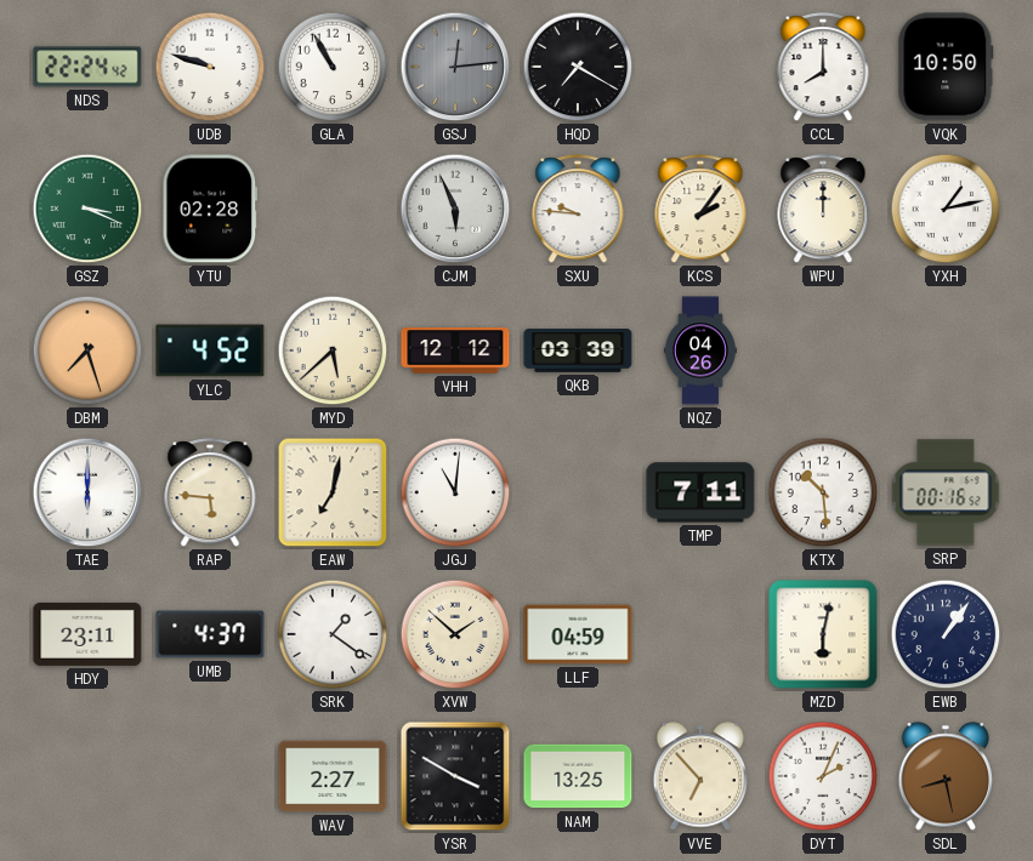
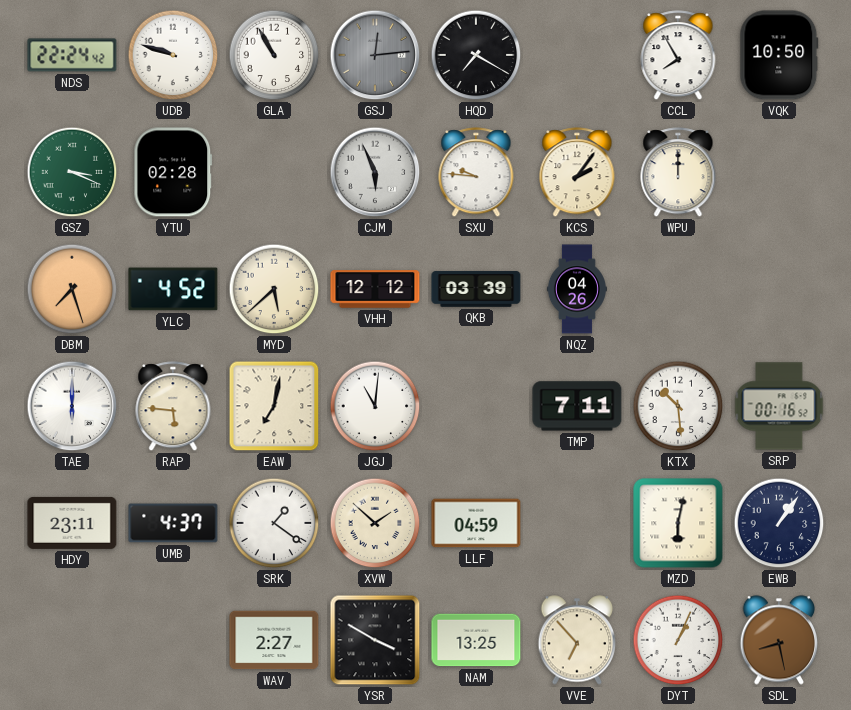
CCL: 8:00 -> 7:55 (678, 56)
YXH: 1:13 -> none (946, 209)
DYT: 2:04 -> 1:04 (678, 640)
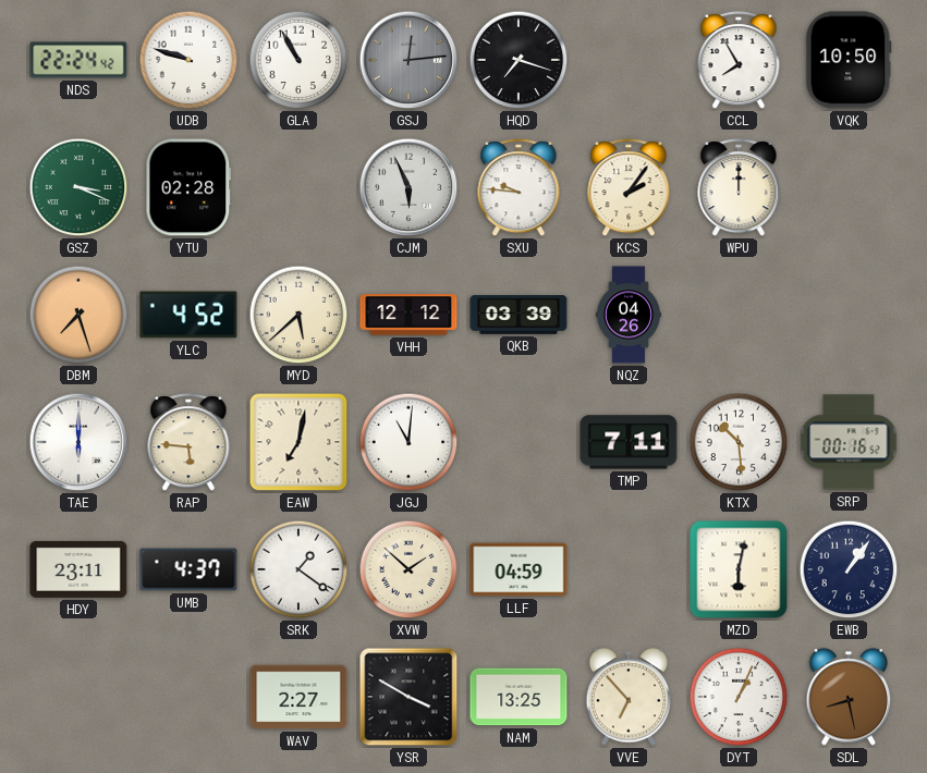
HQD: 7:20 -> 7:18 (519, 60)
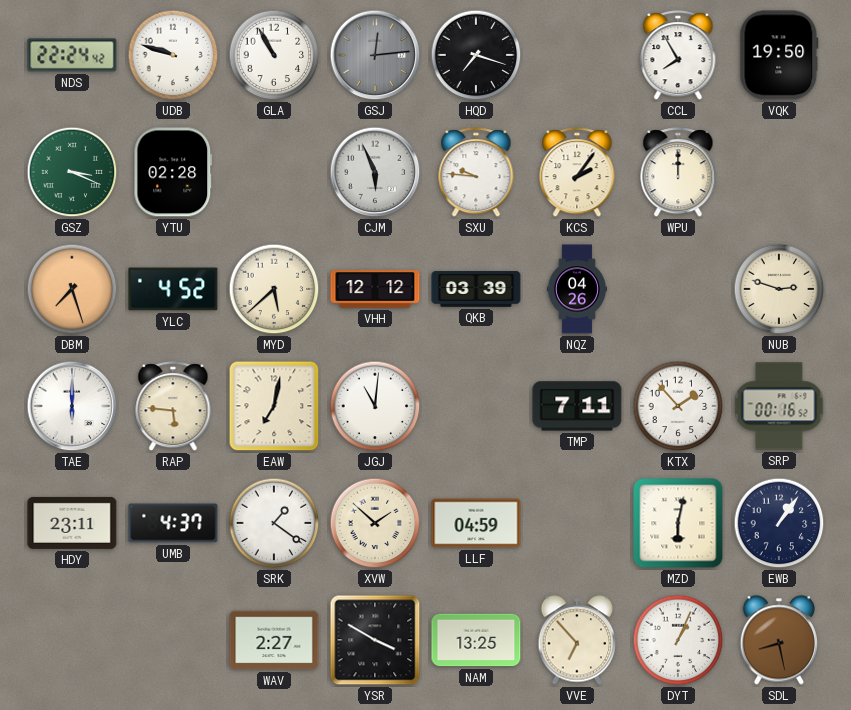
VQK: 10:50 -> 19:50 (779, 55)
NUB: none -> 2:48 (779, 289)
KTX: 10:29 -> 1:53 (678, 406)
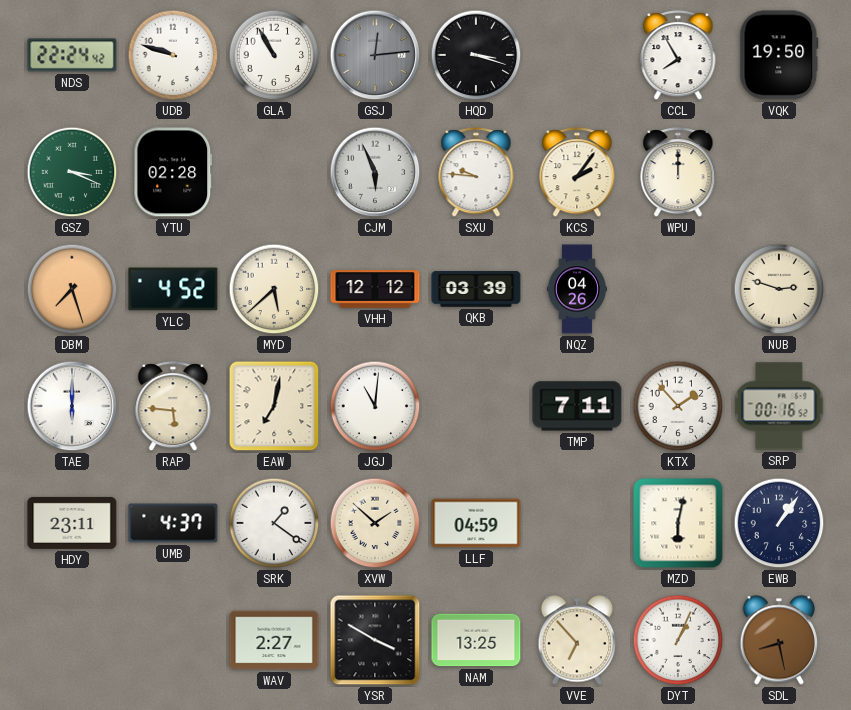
HQD: 7:18 -> 3:18 (476, 55)
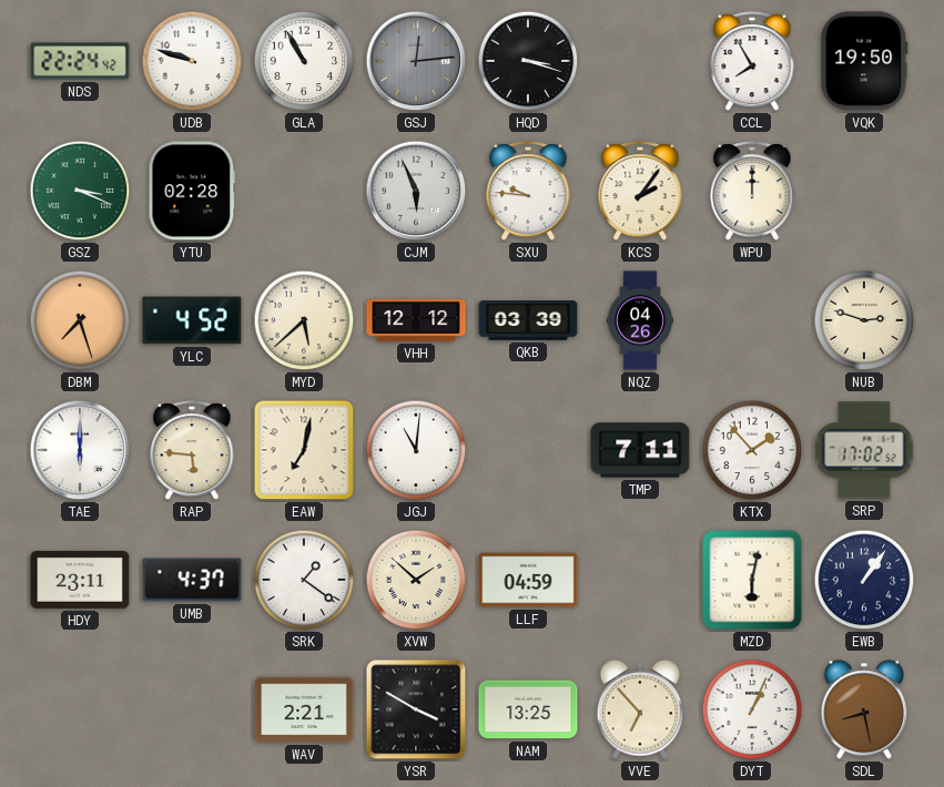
SRP: 00:16 -> 17:02 (864, 450)
WAV: 2:27 -> 2:21 (304, 709)
